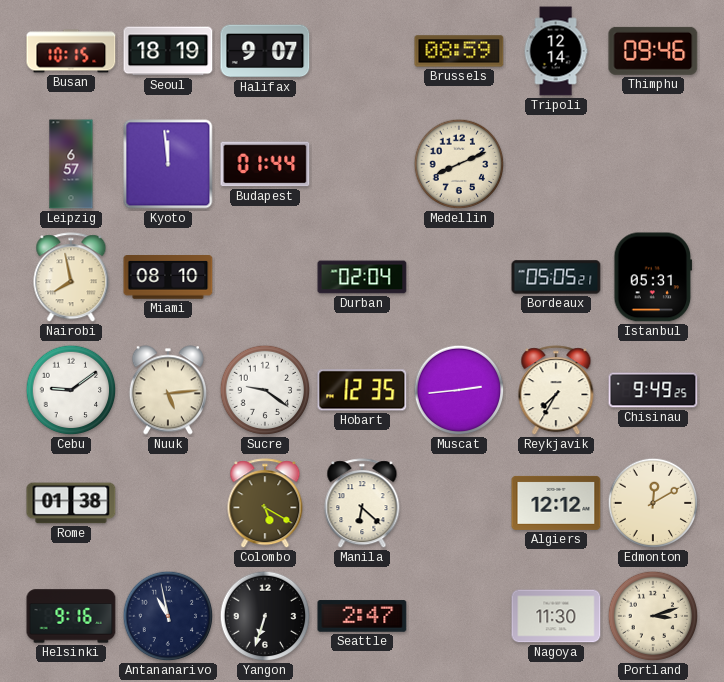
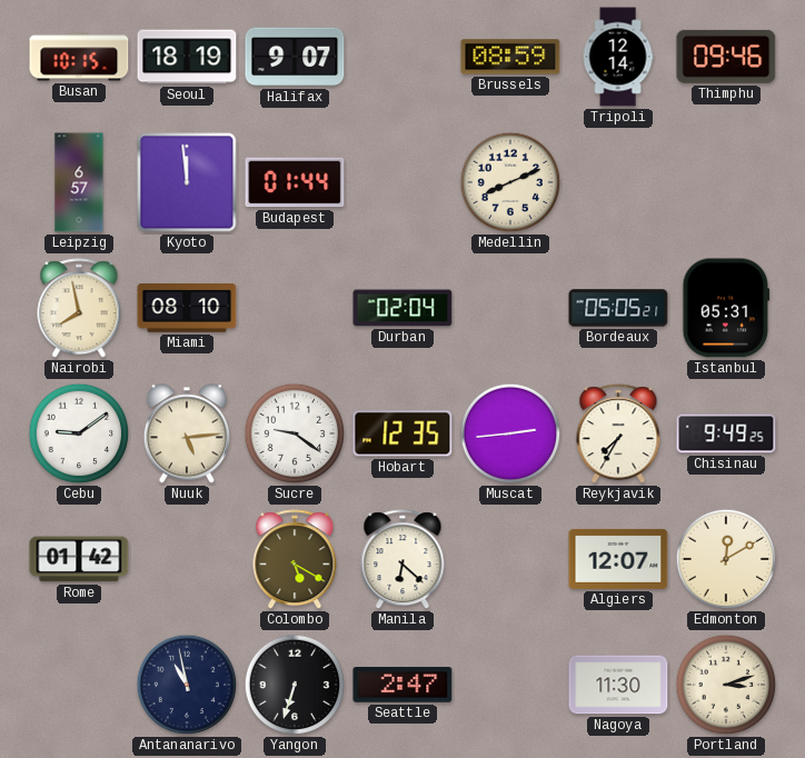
Rome: 01:38 -> 01:42 (79, 559)
Algiers: 12:12 -> 12:07 (618, 559)
Helsinki: 9:16 -> none (71, 616)
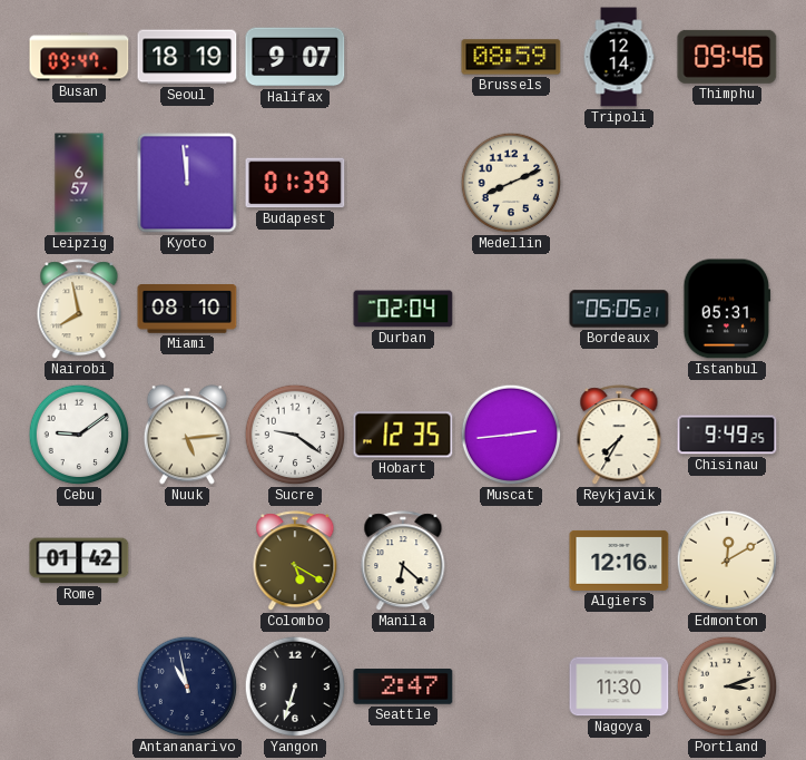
Busan: 10:15 -> 09:47 (79, 57)
Budapest: 01:44 -> 01:39 (295, 183)
Algiers: 12:07 -> 12:16 (619, 561)
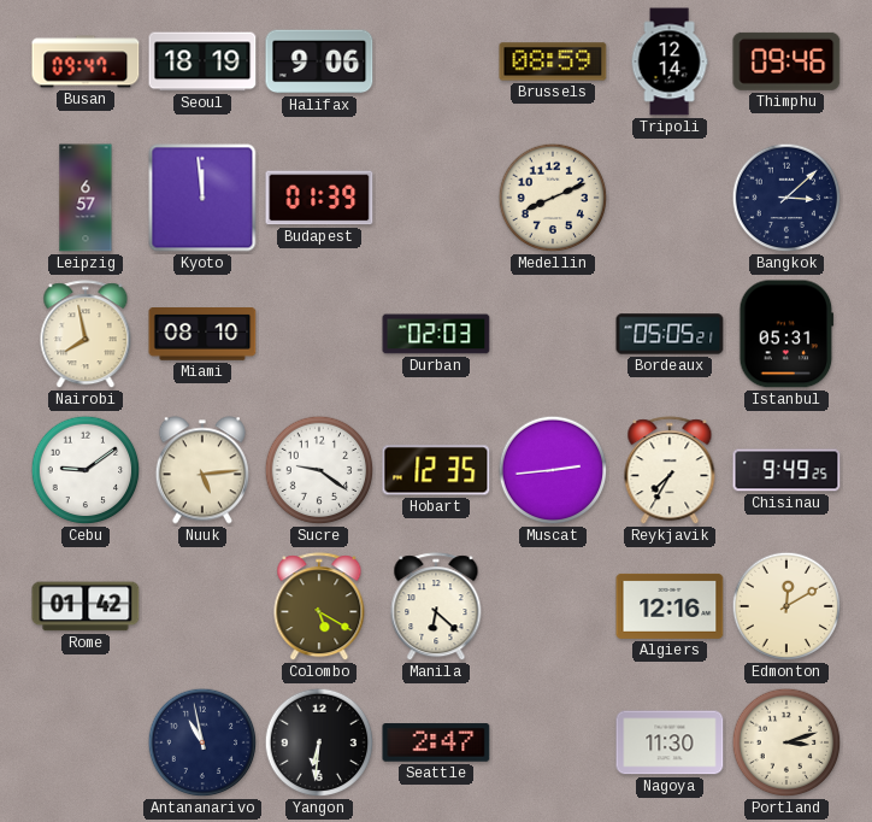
Halifax: 9:07 -> 9:06 (319, 61)
Bangkok: none -> 3:08 (786, 198)
Durban: 02:04 -> 02:03 (436, 334)
Yangon: 6:33 -> 6:31 (319, 742)
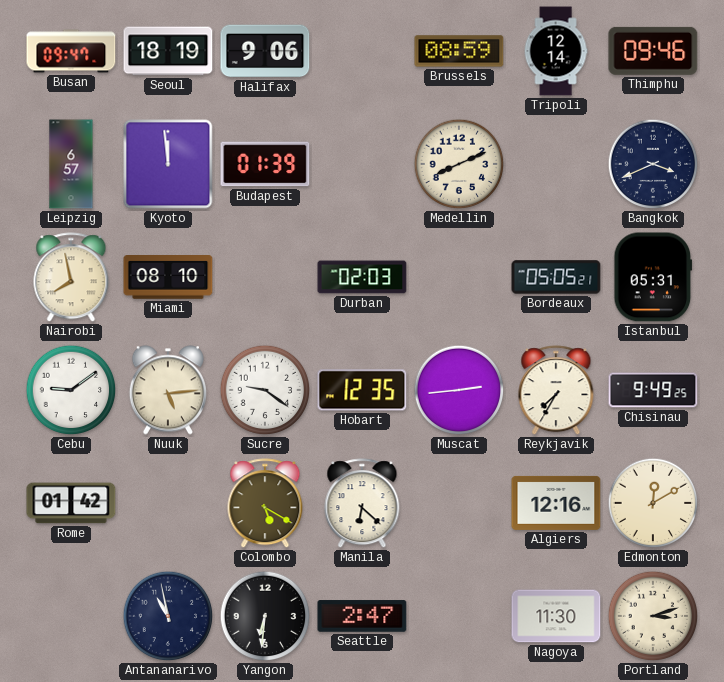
Bangkok: 3:08 -> 3:41 (653, 164)
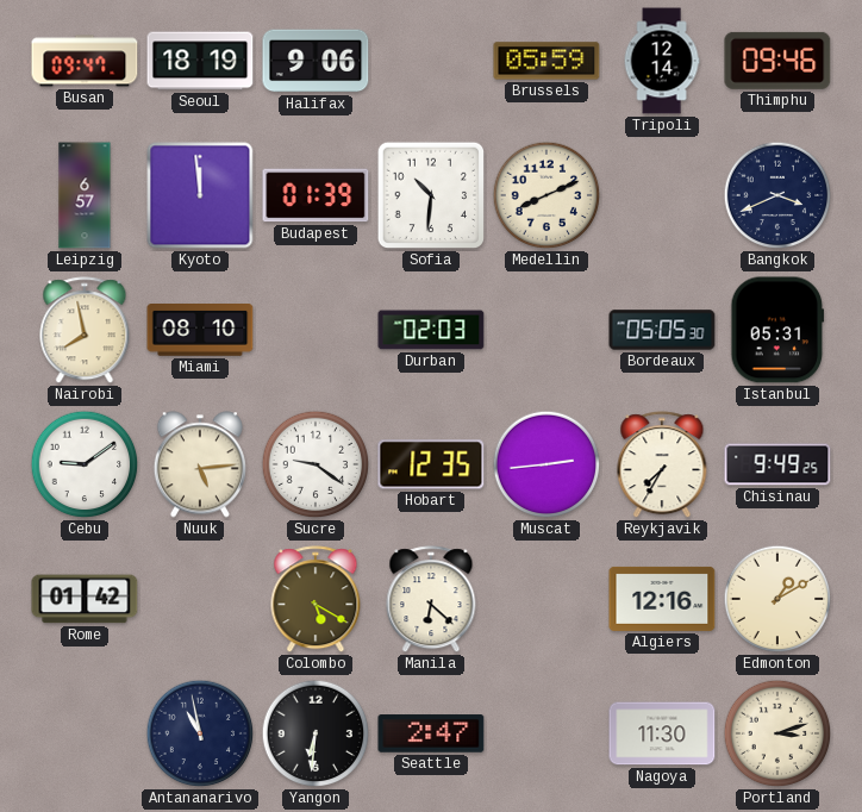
Brussels: 08:59 -> 05:59 (546, 61)
Sofia: none -> 10:31 (431, 195)
Bordeaux: 05:05:21 -> 05:05:30 (662, 330)
Edmonton: 12:10 -> 1:10 (777, 599)
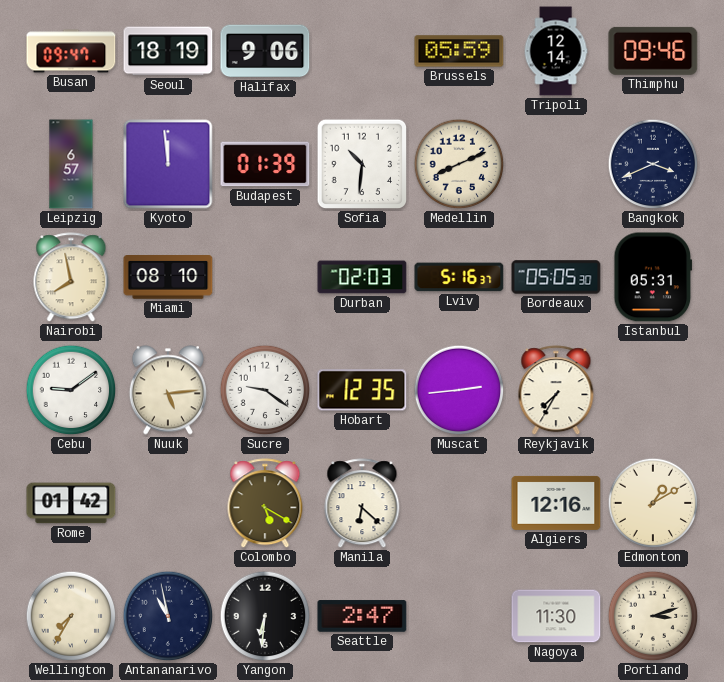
Lviv: none -> 5:16 (459, 277)
Chisinau: 9:49 -> none (777, 464)
Wellington: none -> 7:35 (71, 616)
